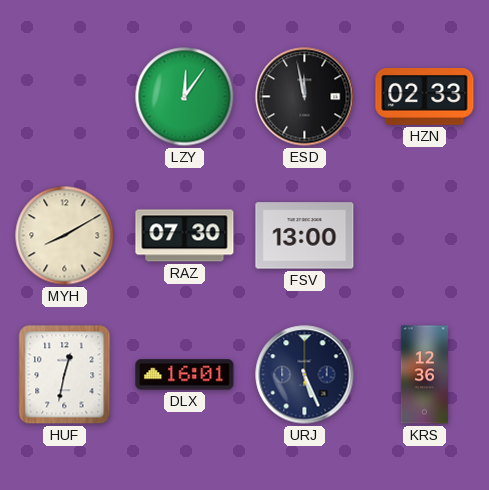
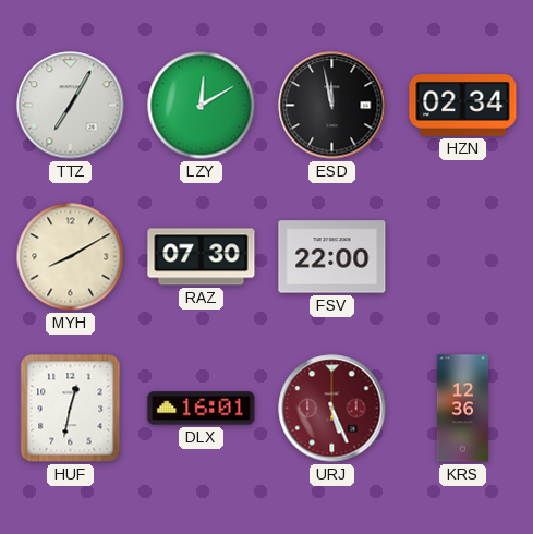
TTZ: none -> 7:05 (71, 106)
LZY: 12:06 -> 12:10 (202, 106)
HZN: 02:33 -> 02:34 (463, 106)
FSV: 13:00 -> 22:00 (332, 257)
URJ dial: navy -> burgundy (332, 409)
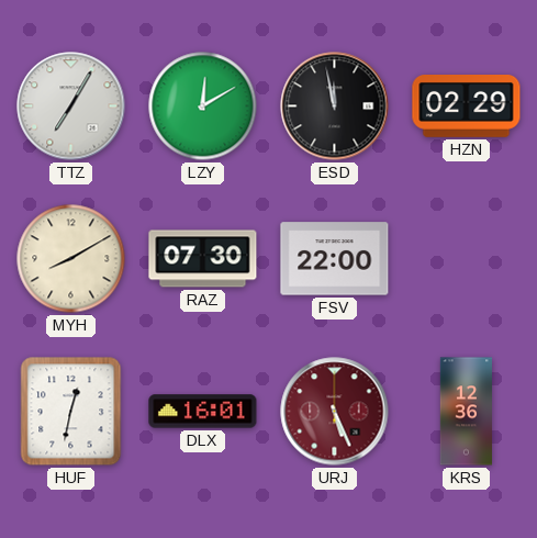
HZN: 02:34 -> 02:29 (467, 107)
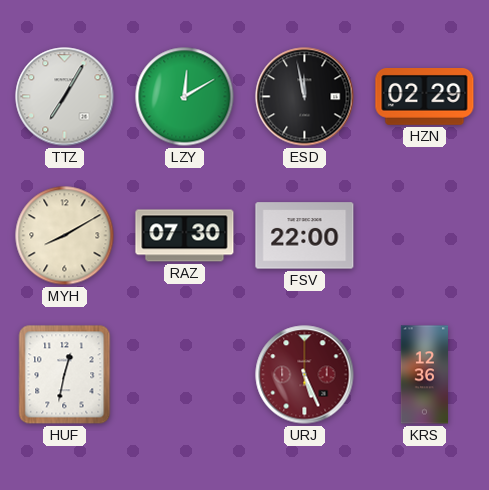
DLX: 16:01 -> none (203, 412)
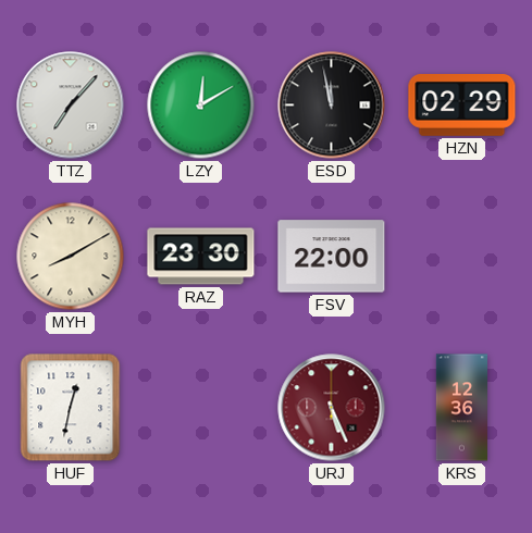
TTZ: 7:05 -> 7:07 (71, 106)
RAZ: 07:30 -> 23:30 (201, 257)
